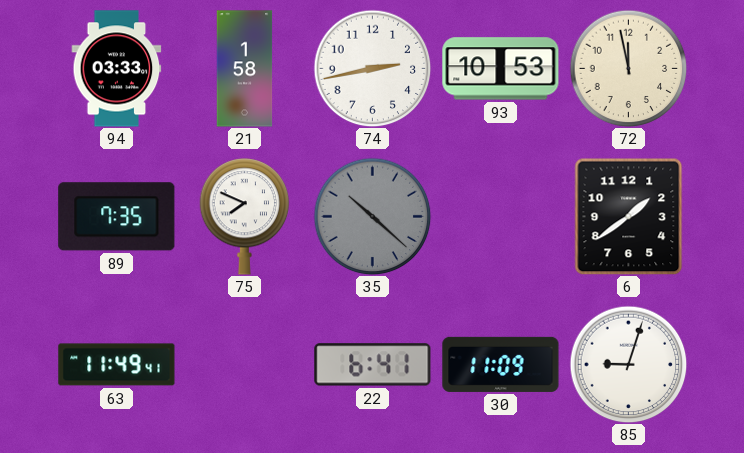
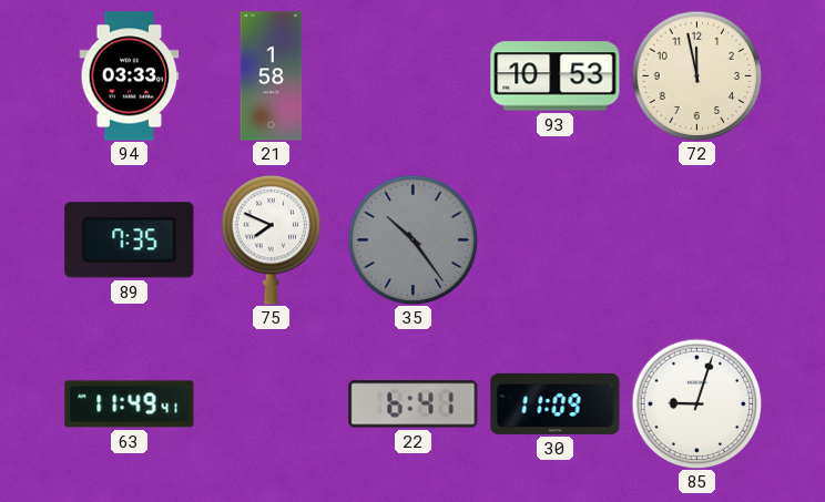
74: 2:43 -> none (372, 68)
35: 10:22 -> 10:24 (412, 239)
6: 1:39 -> none (629, 216)
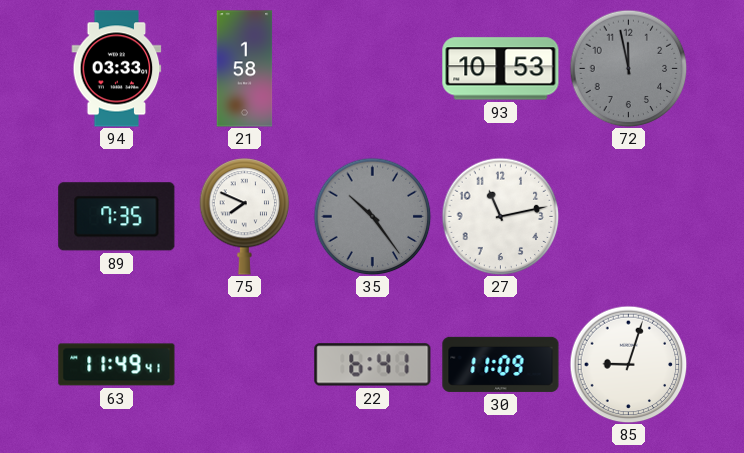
72 dial: cream -> grey (628, 68)
27: none -> 11:13 (500, 216)
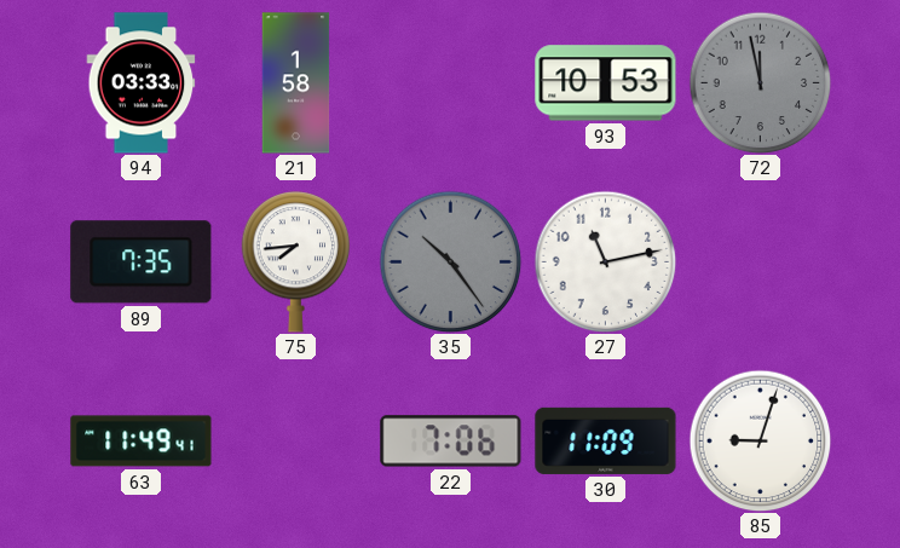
75: 7:49 -> 7:44 (296, 263)
22: 6:41 -> 7:06 (451, 442)
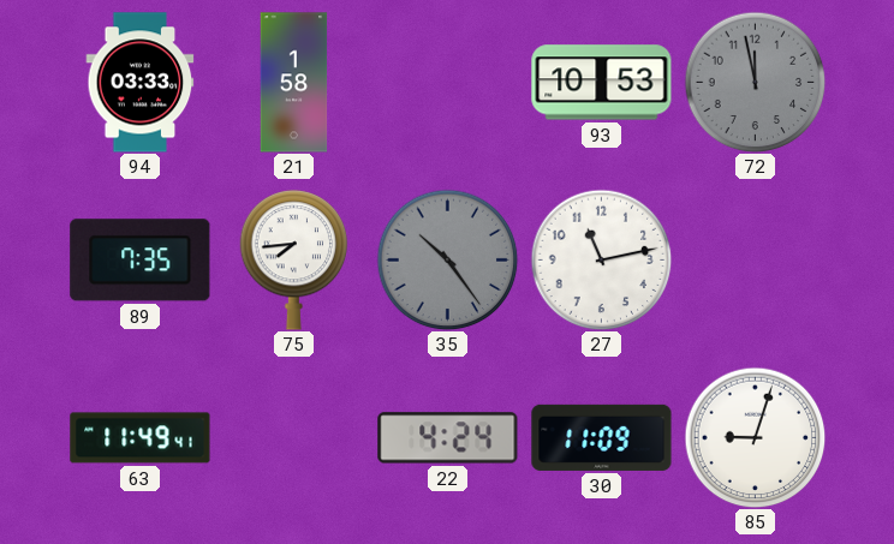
22: 7:06 -> 4:24 (448, 438)
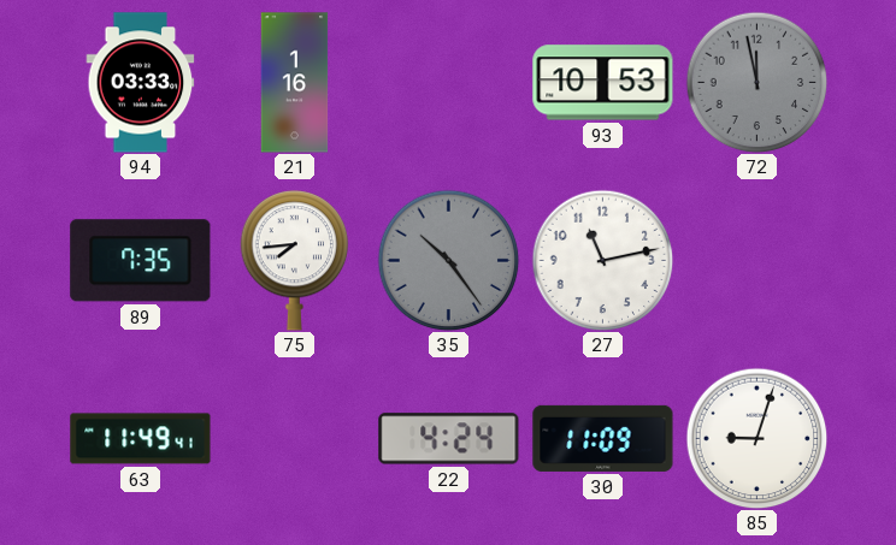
21: 1:58 -> 1:16 (295, 83)
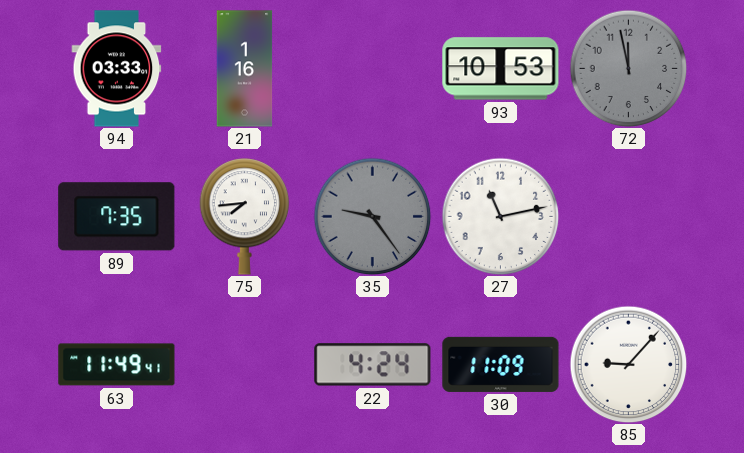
35: 10:24 -> 9:24 (372, 216)
85: 9:03 -> 9:07 (628, 364)
